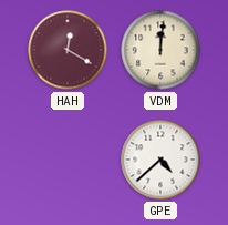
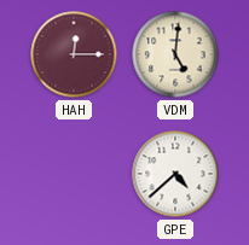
HAH: 12:20 -> 12:15 (74, 54)
VDM: 12:01 -> 5:01 (175, 54)
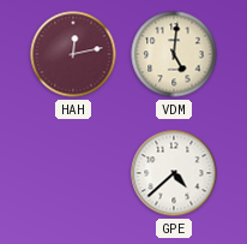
HAH: 12:15 -> 12:13 (73, 54)
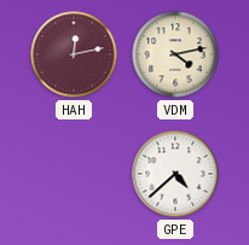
VDM: 5:01 -> 4:13 (175, 54)
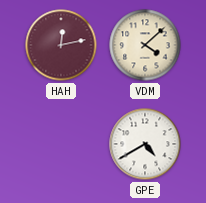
VDM: 4:13 -> 4:08 (145, 45)
GPE: 4:38 -> 4:40 (145, 144)
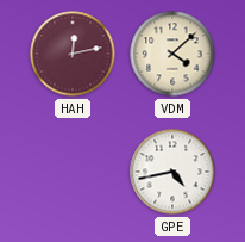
GPE: 4:40 -> 4:43 (172, 172)
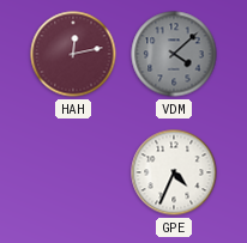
VDM dial: cream -> grey (174, 54)
GPE: 4:43 -> 4:34 (174, 172)
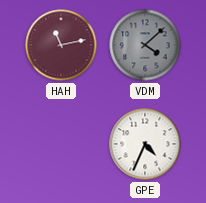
HAH: 12:13 -> 11:13 (61, 45)
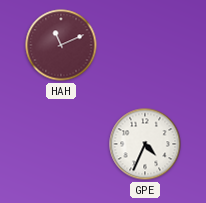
HAH: 11:13 -> 11:11 (61, 45)
VDM: 4:08 -> none (145, 45)
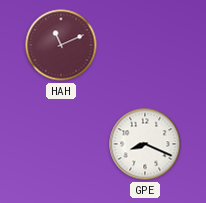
GPE: 4:34 -> 8:19 (145, 144)
